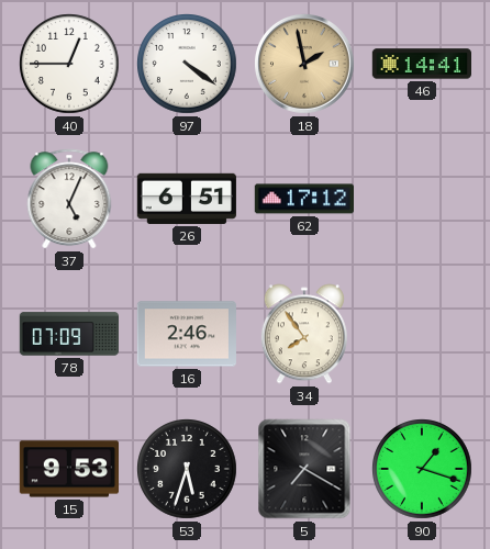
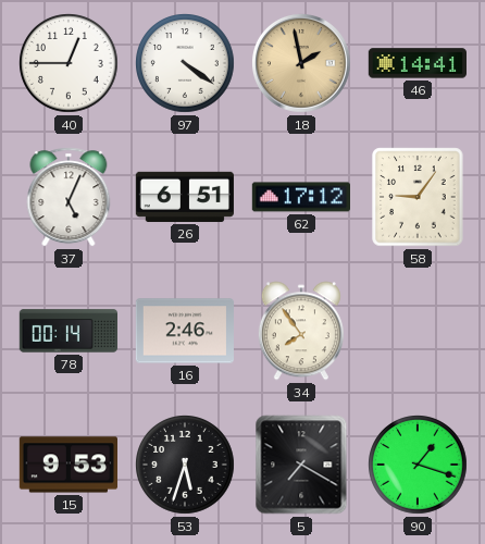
58: none -> 9:06 (418, 197)
78: 07:09 -> 00:14 (67, 331)
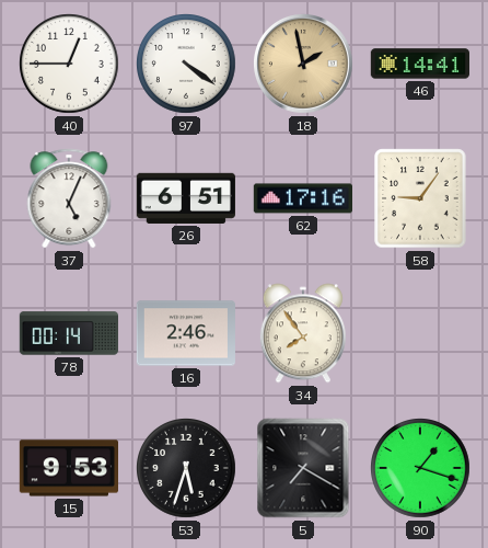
62: 17:12 -> 17:16 (302, 198)
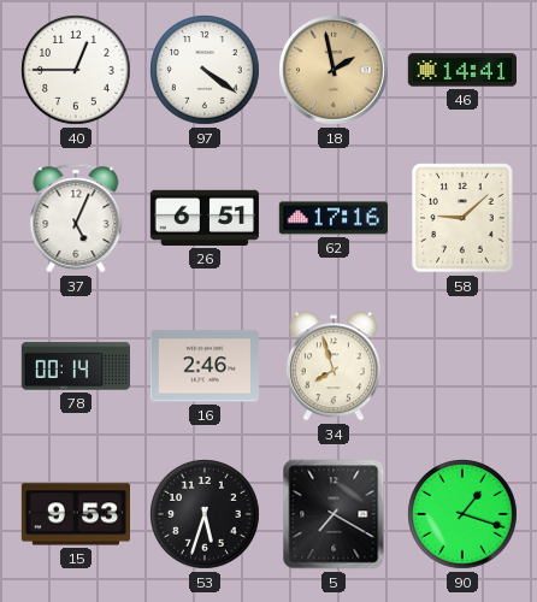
58: 9:06 -> 9:08 (462, 218)
34: 7:54 -> 7:57 (334, 366)
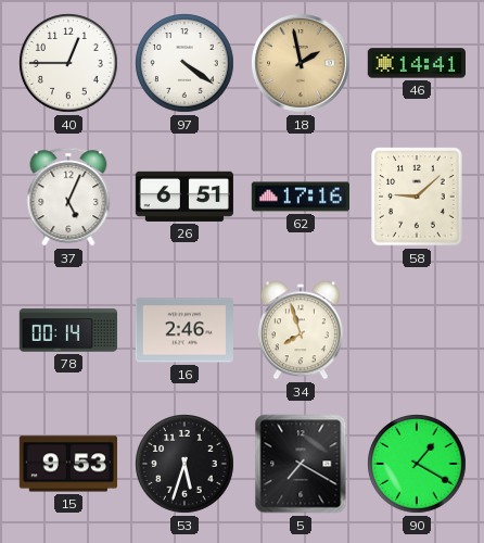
90: 1:18 -> 1:20 (418, 465)
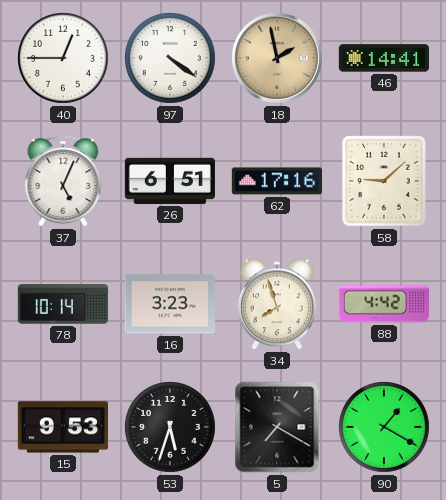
78: 00:14 -> 10:14 (62, 304)
16: 2:46 -> 3:23 (170, 304)
88: none -> 4:42 (383, 304)
